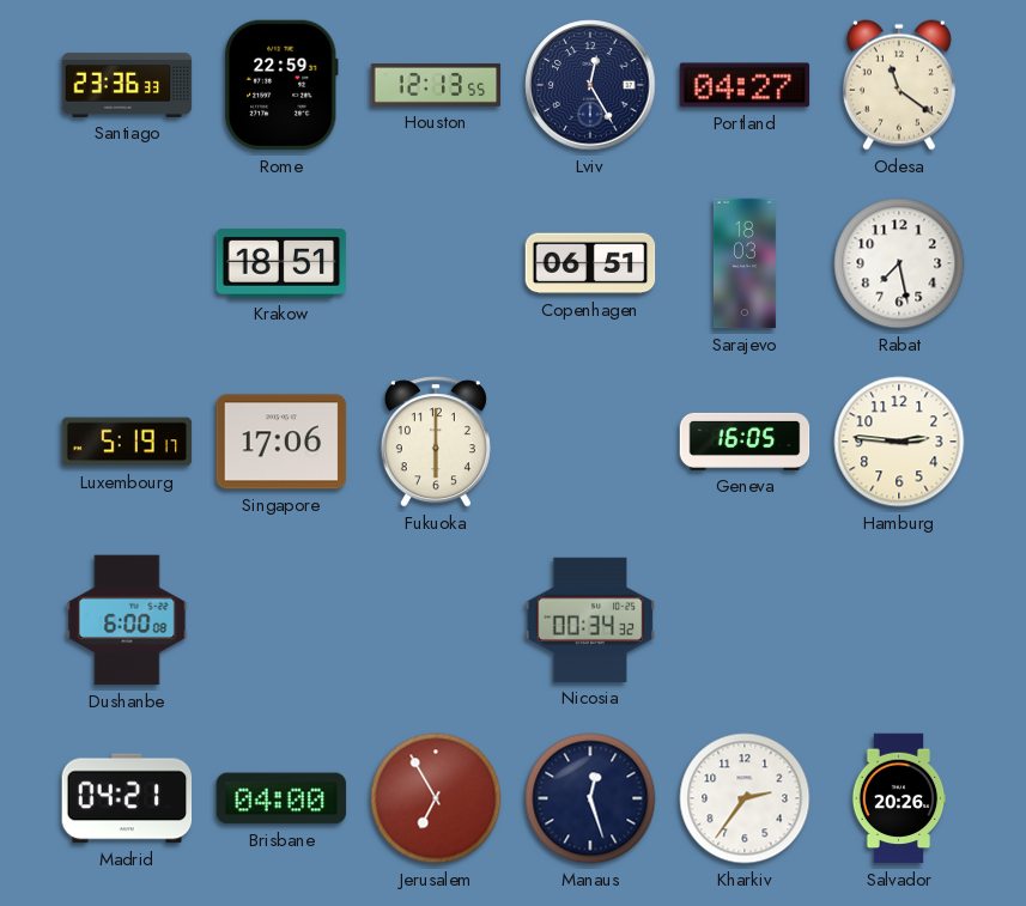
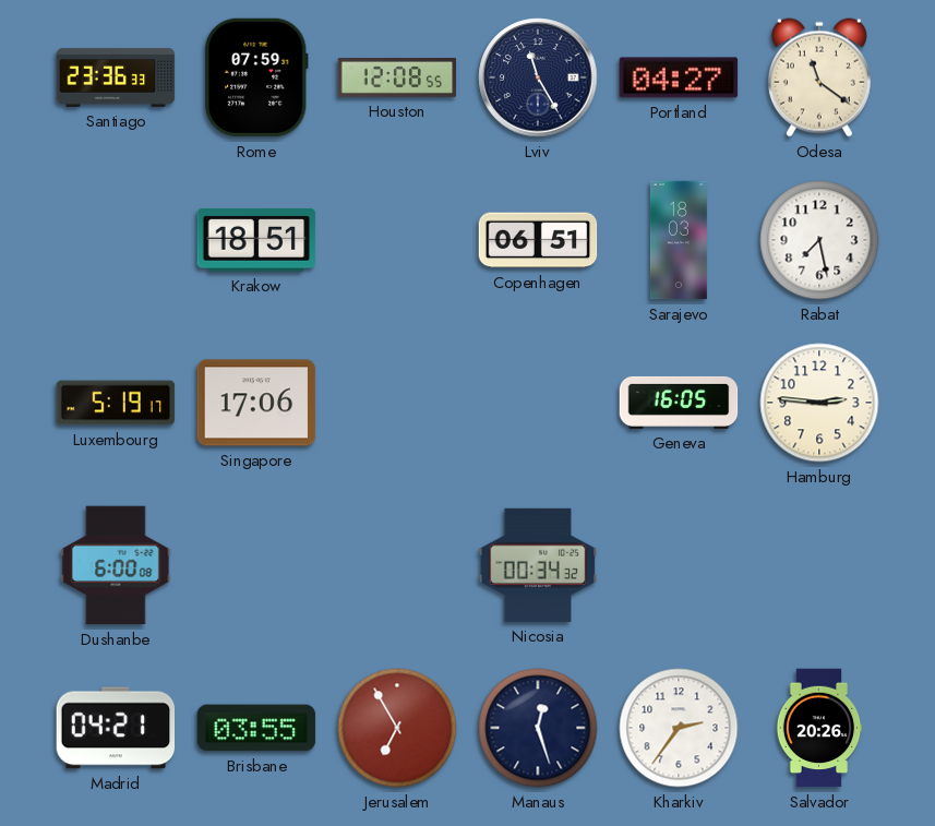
Rome: 22:59 -> 07:59 (256, 77)
Houston: 12:13 -> 12:08 (397, 79)
Lviv: 12:25 -> 11:25 (538, 77)
Fukuoka: 6:00 -> none (436, 442)
Brisbane: 04:00 -> 03:55 (256, 728)
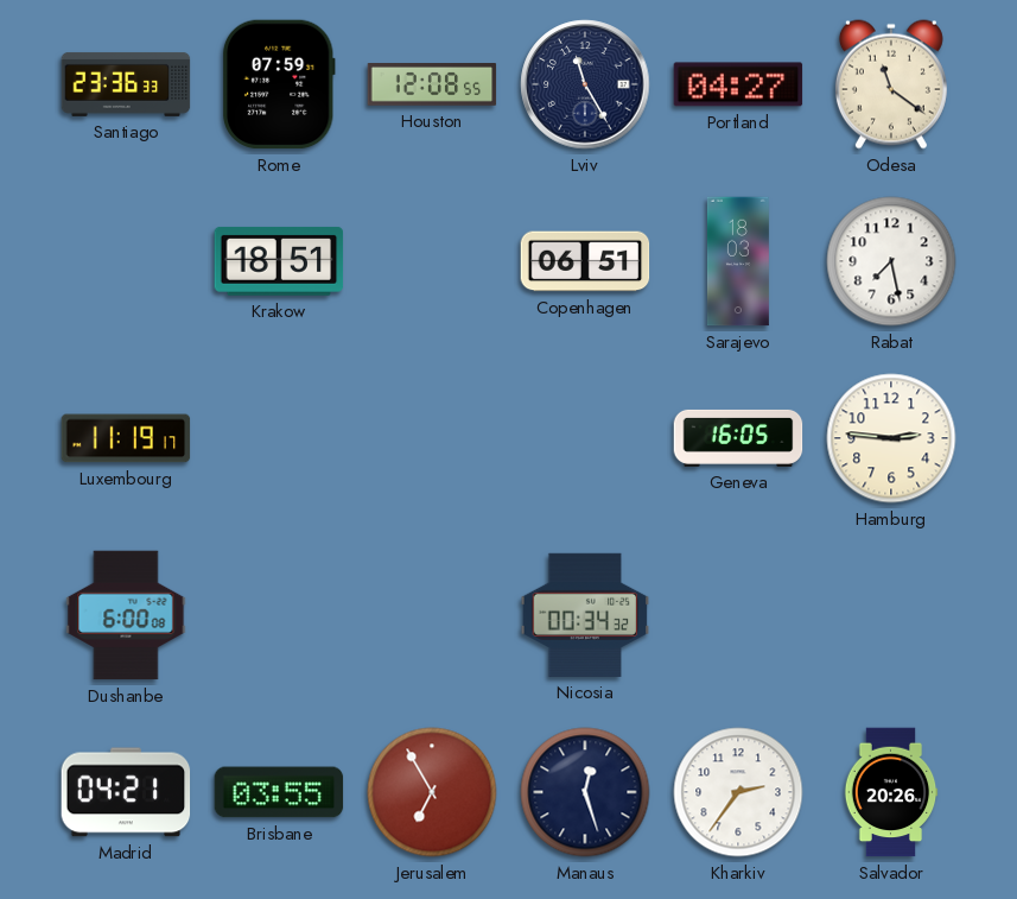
Luxembourg: 5:19 -> 11:19 (126, 438)
Singapore: 17:06 -> none (256, 403)
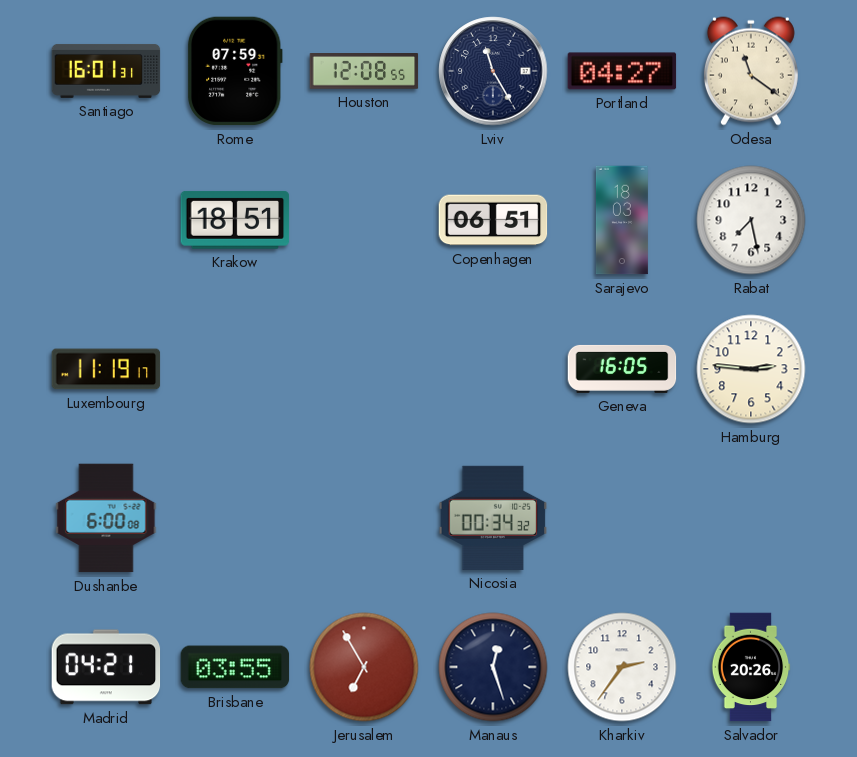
Santiago: 23:36 -> 16:01 (106, 71)
